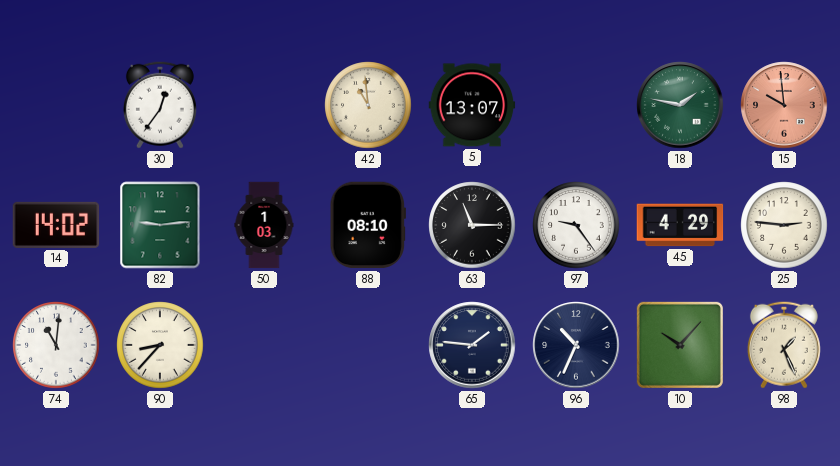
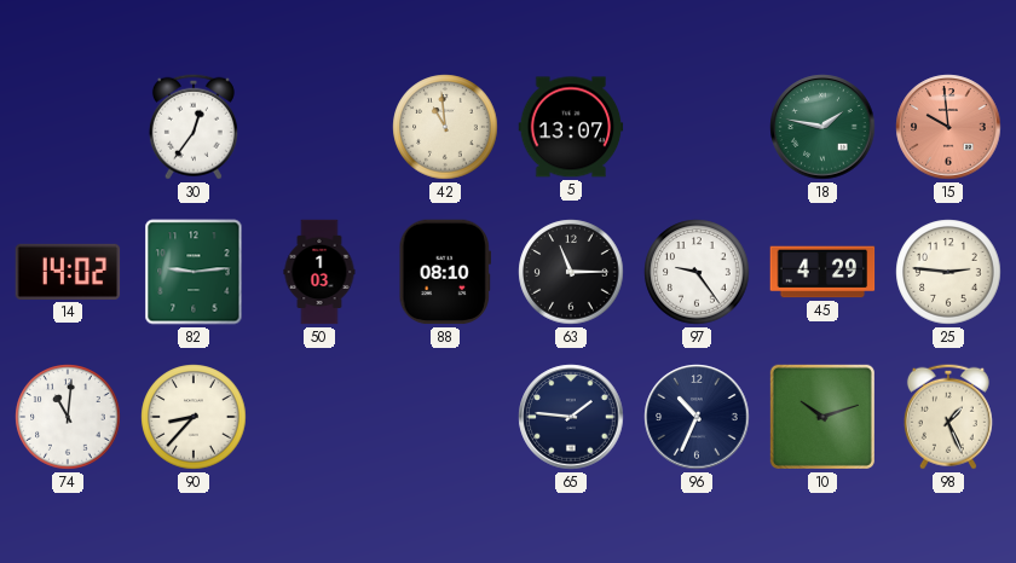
10: 10:07 -> 10:12 (822, 417)
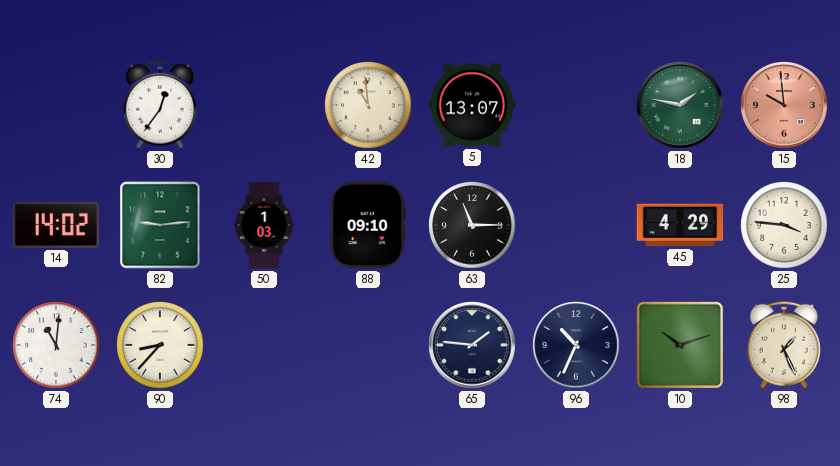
88: 08:10 -> 09:10 (368, 225)
97: 9:24 -> none (697, 272)
25: 2:46 -> 3:46 (784, 225)
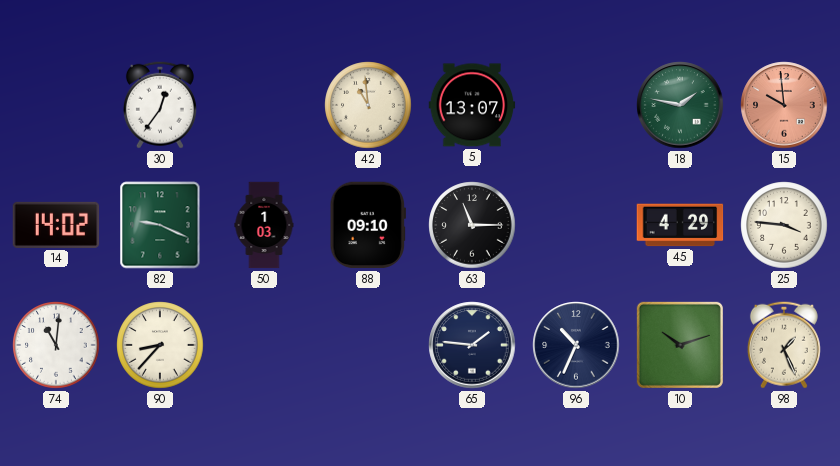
82: 9:14 -> 9:19 (160, 225)
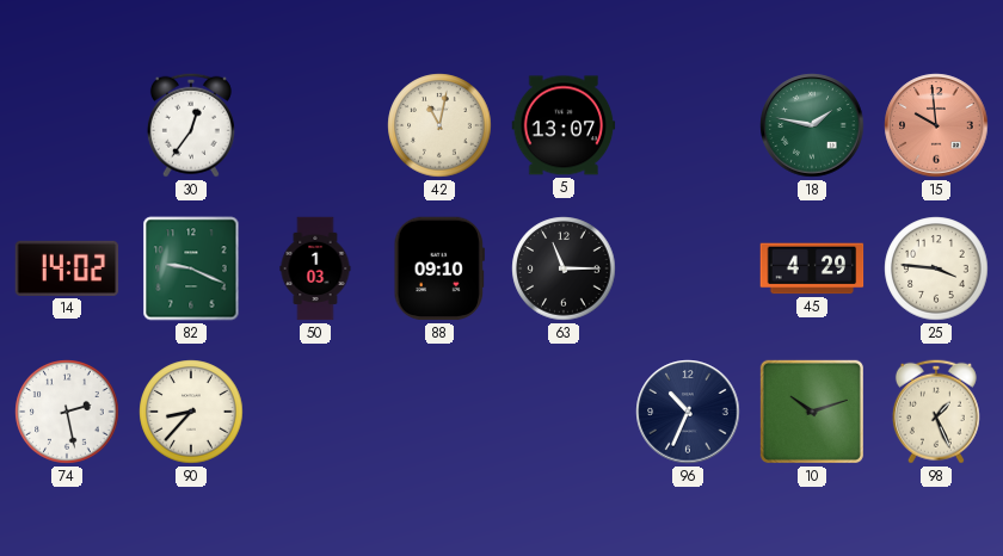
42: 10:59 -> 11:02 (439, 125)
74: 11:01 -> 2:28 (67, 412)
65: 1:46 -> none (472, 345)
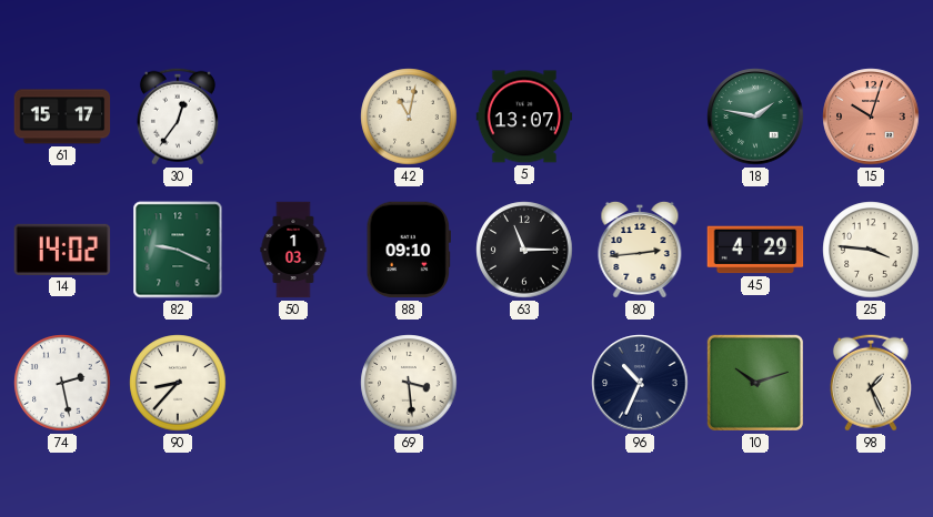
61: none -> 15:17 (62, 116)
15: 9:59 -> 10:03 (871, 116)
80: none -> 2:44 (640, 250)
69: none -> 3:29 (409, 383)
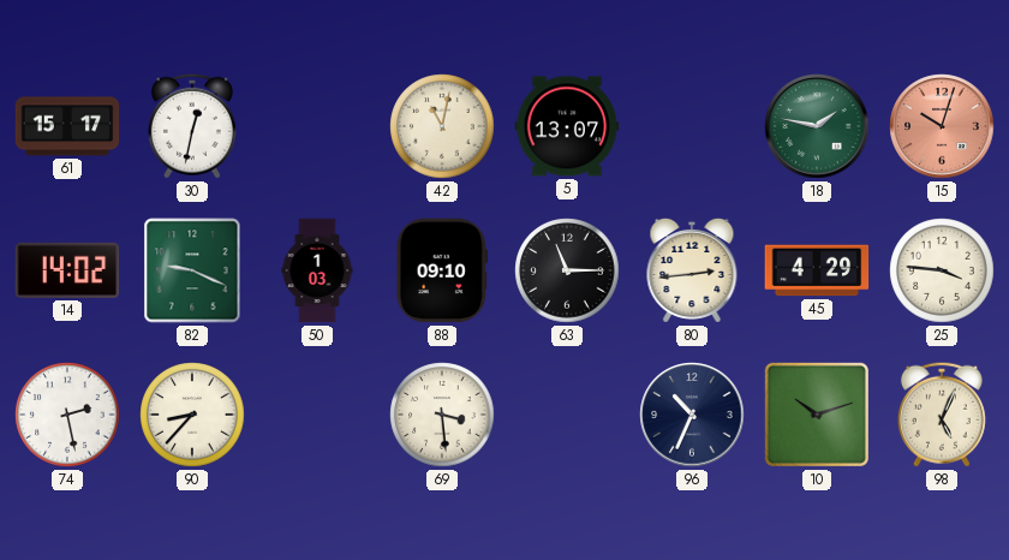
30: 12:36 -> 12:32 (192, 126)
98: 1:26 -> 5:04 (942, 415)
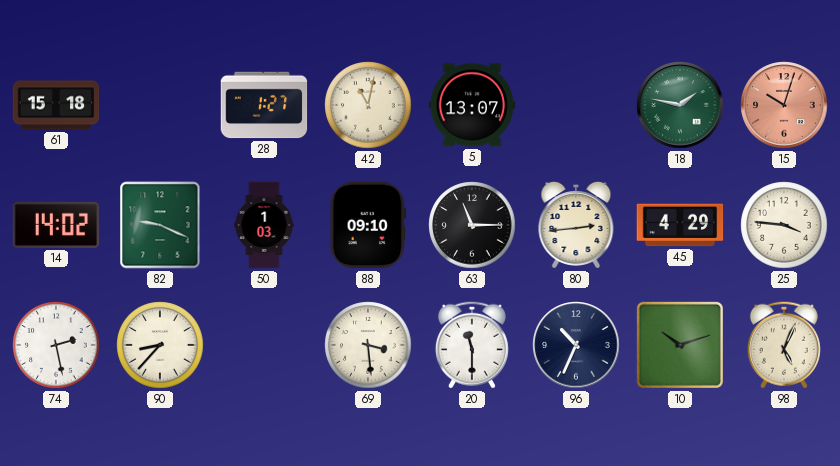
61: 15:17 -> 15:18 (56, 105)
30: 12:32 -> none (192, 126)
28: none -> 1:27 (264, 105)
20: none -> 11:30 (472, 345)
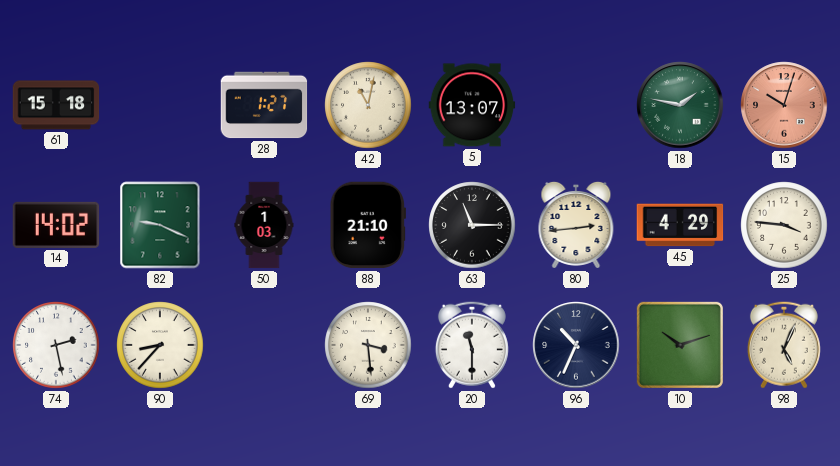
88: 09:10 -> 21:10 (368, 225)
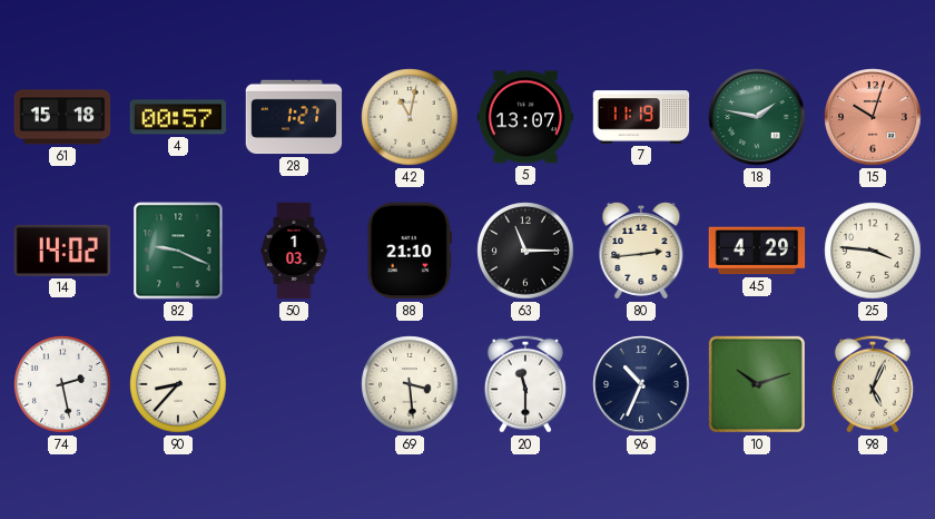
4: none -> 00:57 (178, 117)
7: none -> 11:19 (641, 117)
